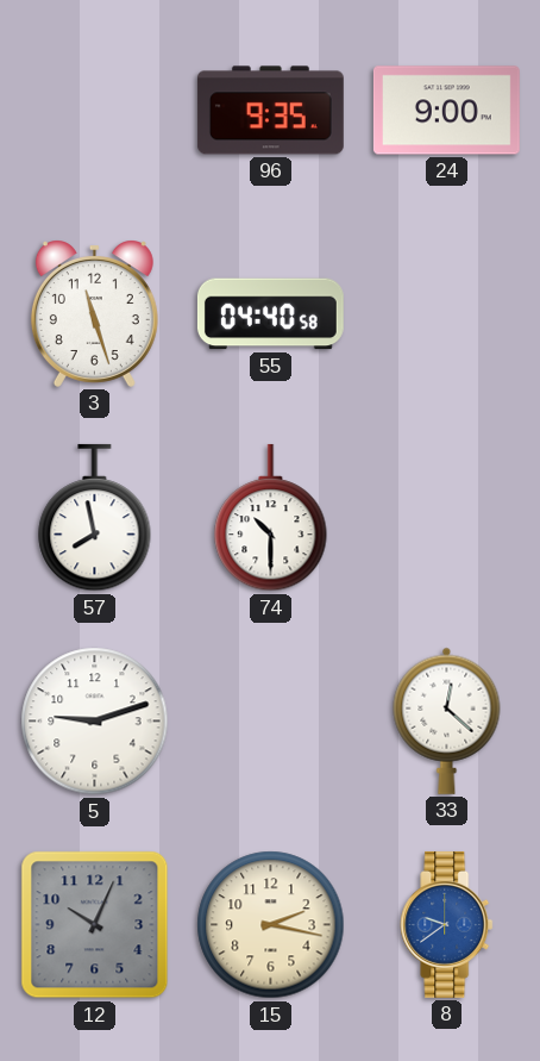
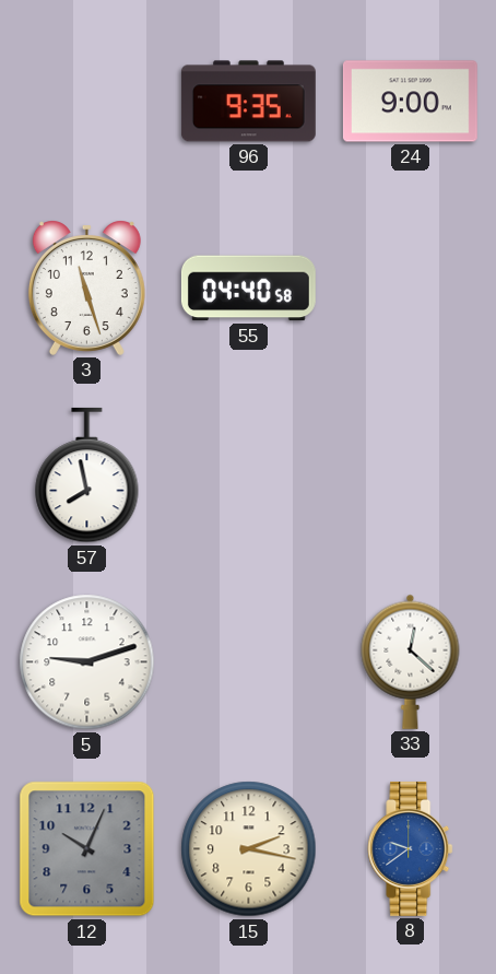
74: 10:30 -> none (271, 518)
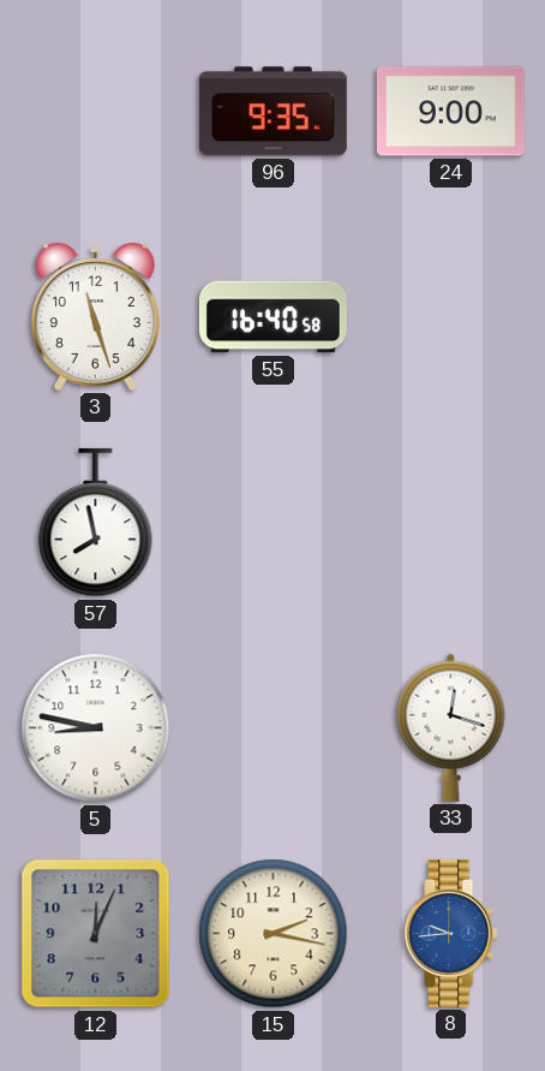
55: 04:40 -> 16:40 (272, 317)
5: 9:12 -> 8:47 (96, 728)
33: 12:22 -> 12:18 (451, 727)
12: 10:04 -> 12:04 (96, 934)
8: 9:39 -> 9:44 (451, 933)
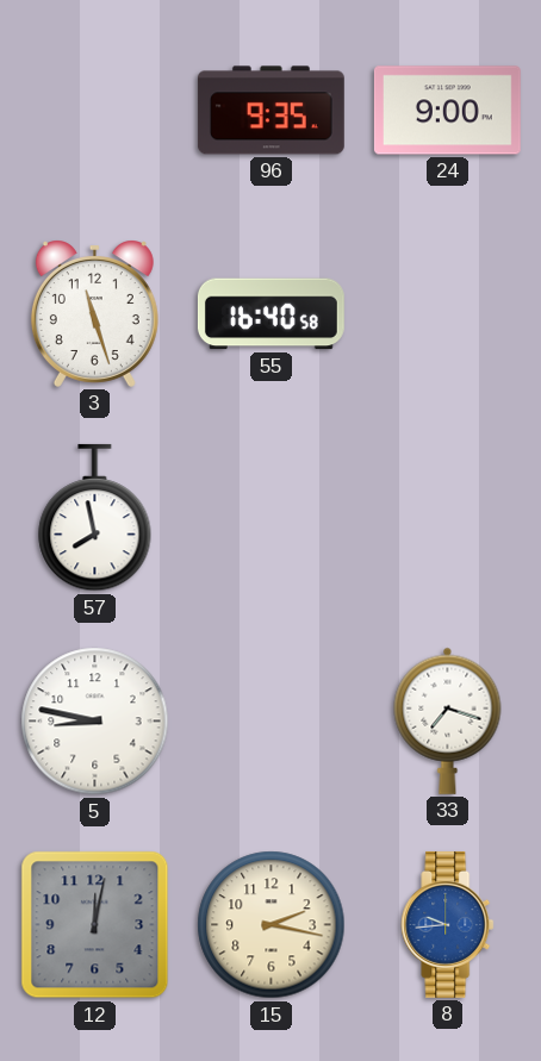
33: 12:18 -> 7:18 (448, 720)
12: 12:04 -> 12:02 (95, 925)
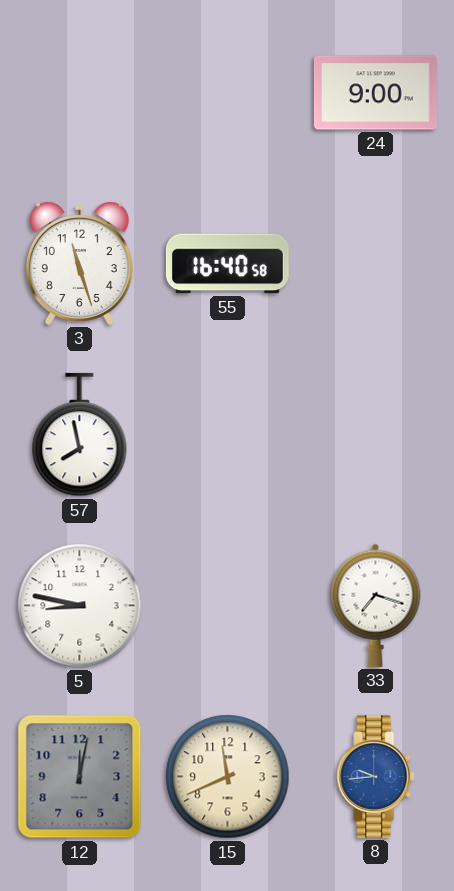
96: 9:35 -> none (270, 111)
15: 2:17 -> 11:41 (228, 777)
